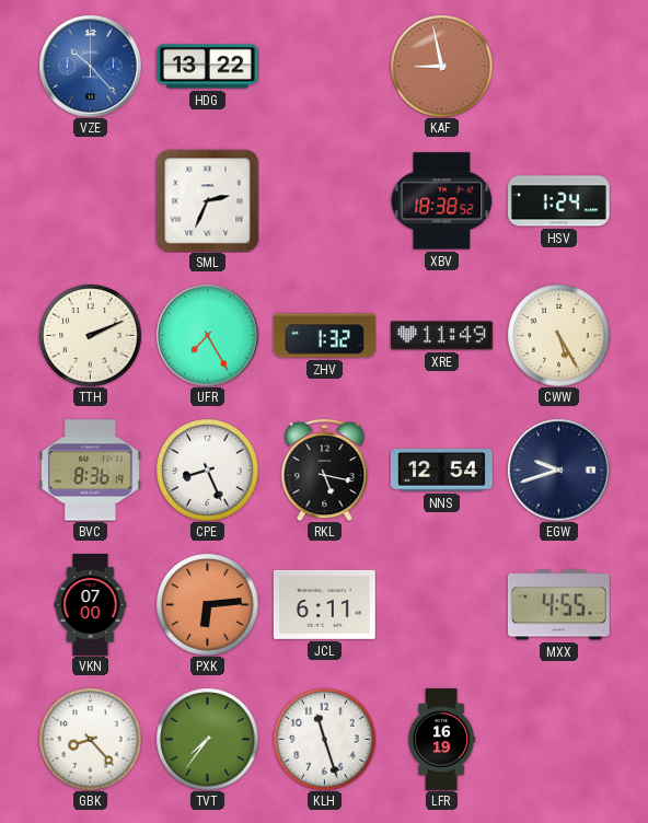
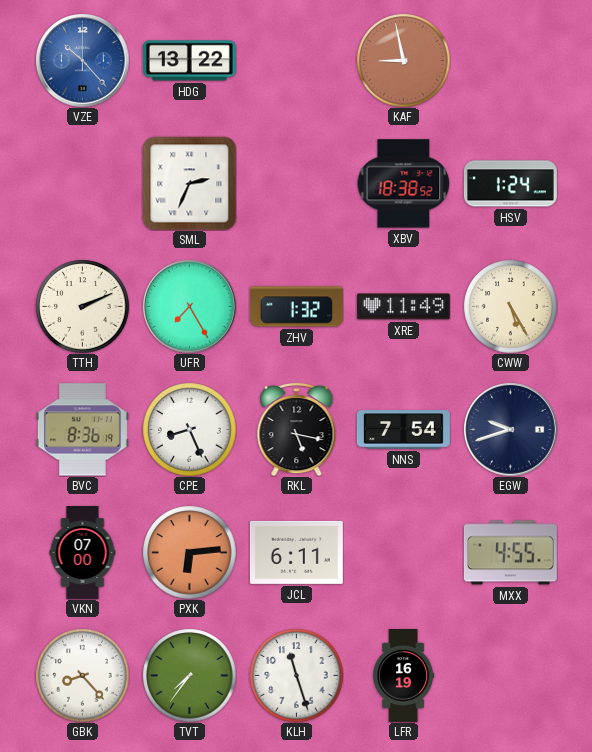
NNS: 12:54 -> 7:54 (403, 430)
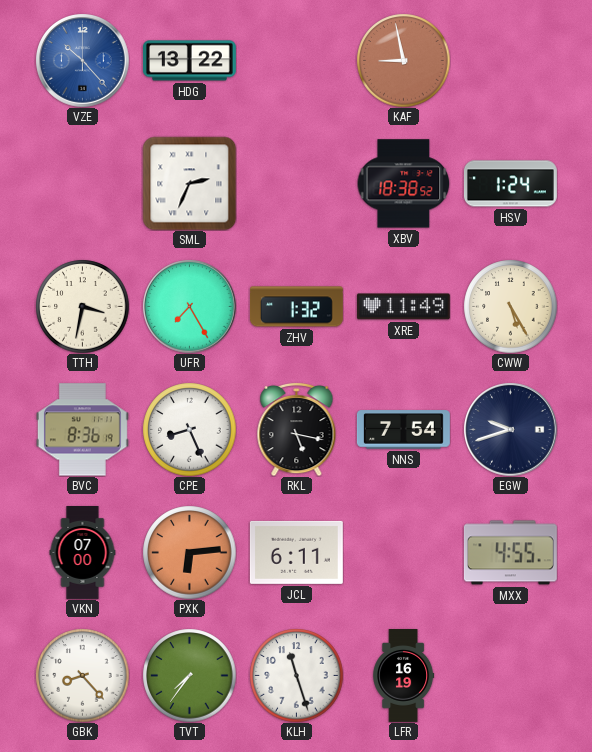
TTH: 2:11 -> 3:32 (82, 306)
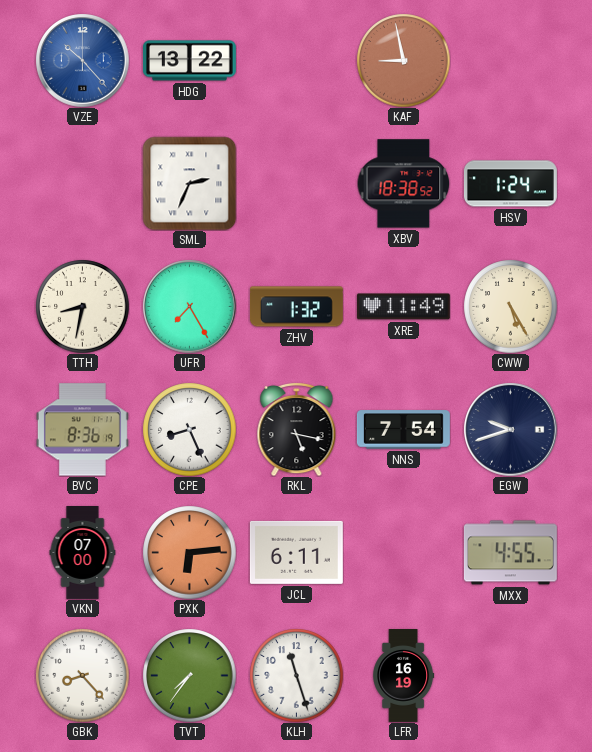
TTH: 3:32 -> 8:32 (82, 306)
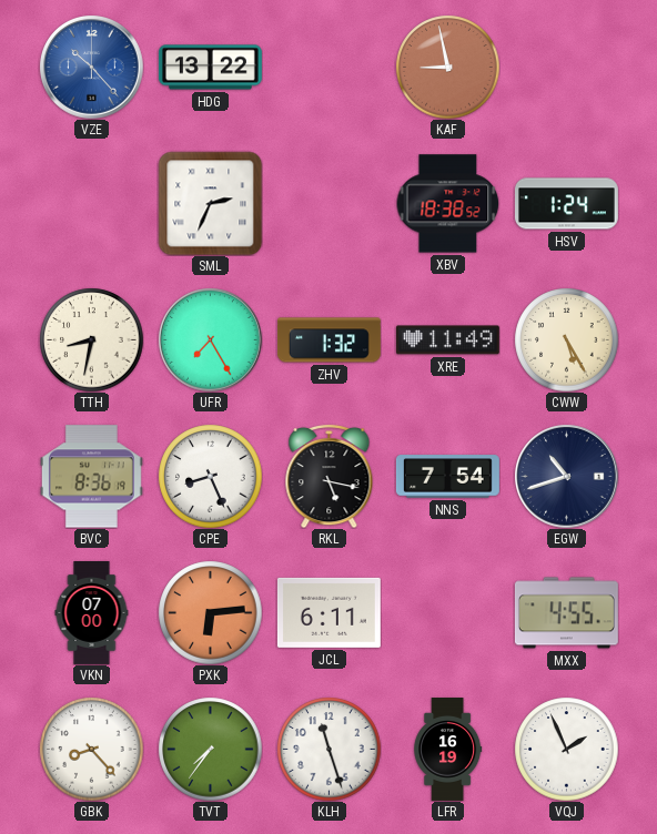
EGW: 9:42 -> 10:42 (566, 476)
VQJ: none -> 1:56 (566, 749)
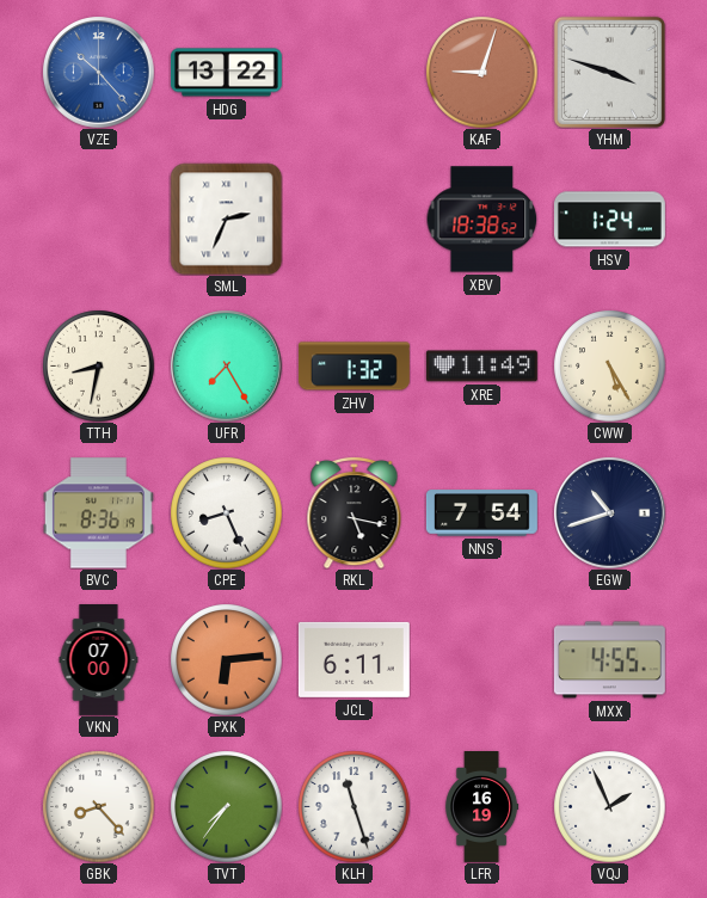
KAF: 8:58 -> 9:03 (481, 72)
YHM: none -> 3:48 (609, 72)
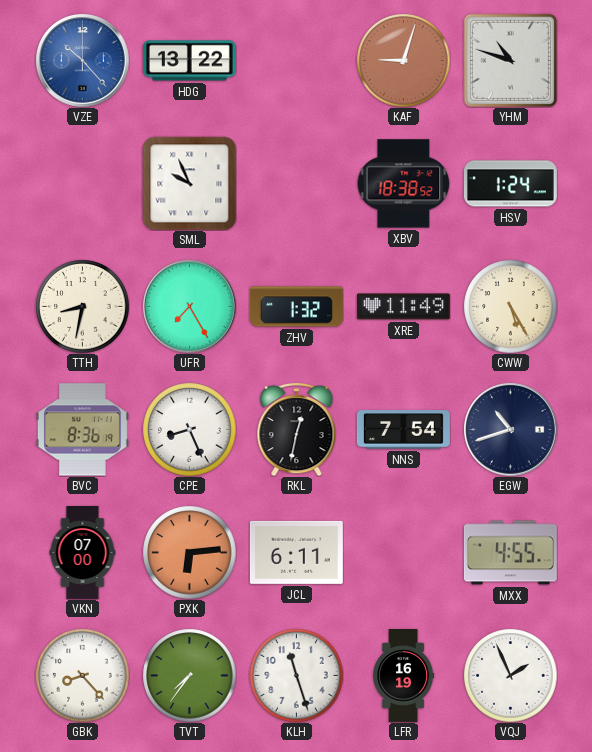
YHM: 3:48 -> 10:48 (510, 60)
SML: 2:34 -> 9:56 (189, 183)
RKL: 5:17 -> 12:32 (297, 429)
